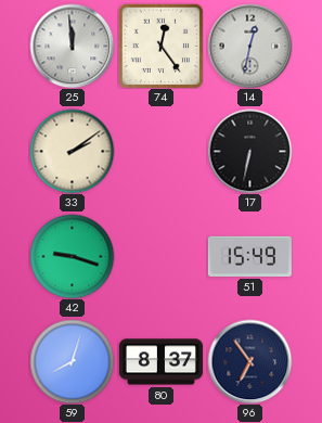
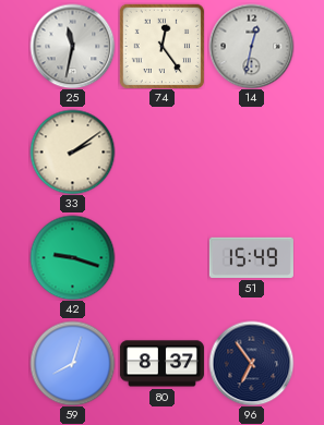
25: 11:59 -> 11:32 (72, 46)
17: 6:32 -> none (249, 151)
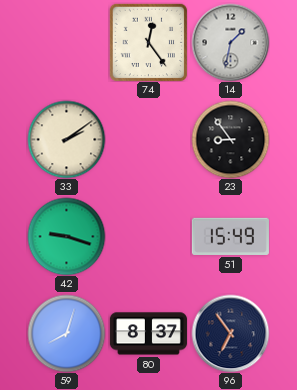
25: 11:32 -> none (72, 46)
14: 12:32 -> 1:32 (230, 42)
23: none -> 8:54 (230, 139)
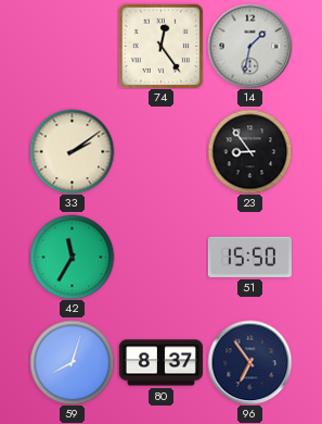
42: 9:18 -> 11:35 (72, 257)
51: 15:49 -> 15:50 (249, 257)
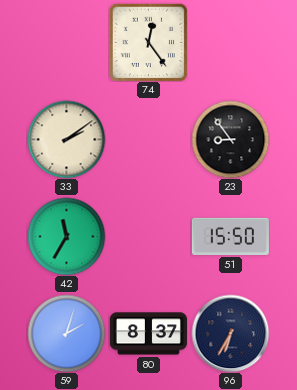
14: 1:32 -> none (249, 46)
59: 8:03 -> 2:03 (66, 333)
96: 6:54 -> 6:35 (230, 333)
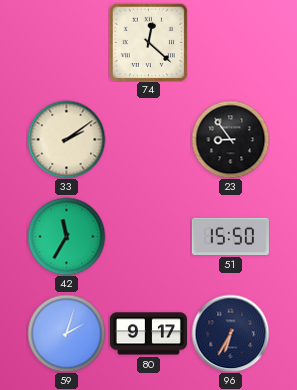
74: 12:24 -> 12:22 (148, 42)
80: 8:37 -> 9:17 (148, 334)
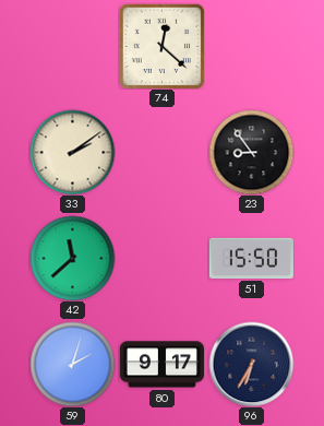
42: 11:35 -> 11:38 (72, 258)
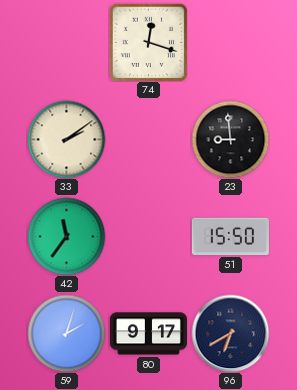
74: 12:22 -> 12:18 (148, 42)
23: 8:54 -> 8:59 (230, 139)
42: 11:38 -> 11:36 (66, 236)
96: 6:35 -> 6:40 (230, 333)
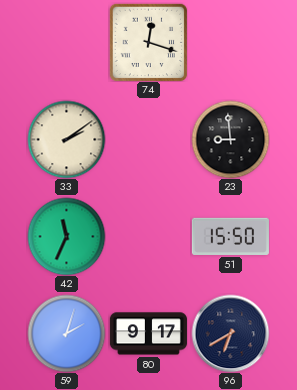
42: 11:36 -> 11:34 (66, 236)
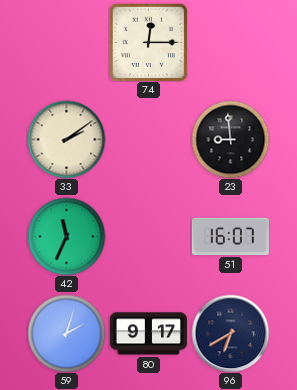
74: 12:18 -> 12:15 (148, 42)
51: 15:50 -> 16:07 (230, 236)
